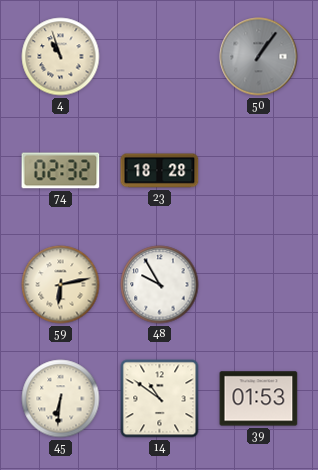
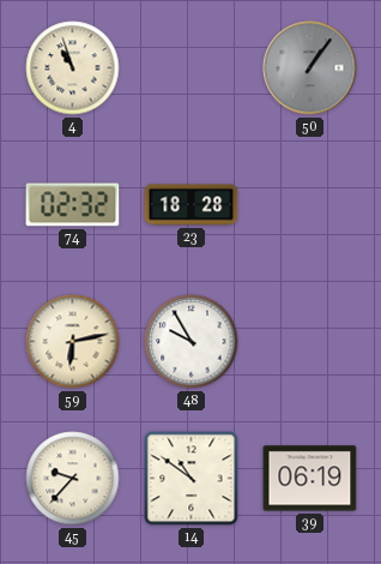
45: 6:31 -> 9:37 (73, 479)
39: 01:53 -> 06:19 (310, 479)
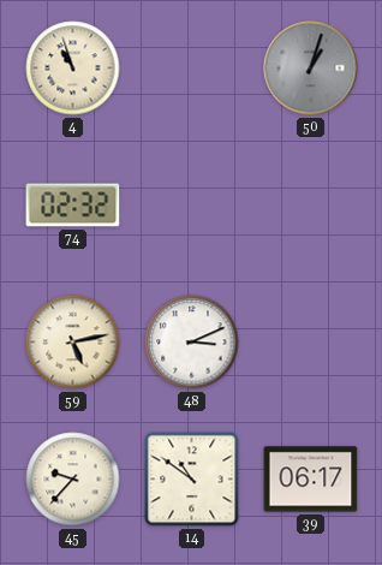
50: 1:06 -> 1:03 (311, 69)
23: 18:28 -> none (192, 205)
59: 6:13 -> 5:13 (73, 343)
48: 9:55 -> 3:11 (192, 343)
39: 06:19 -> 06:17 (311, 480)
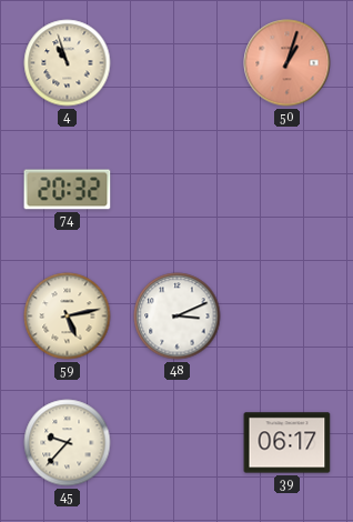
50 dial: grey -> salmon (288, 63)
74: 02:32 -> 20:32 (68, 190)
14: 10:51 -> none (192, 480)
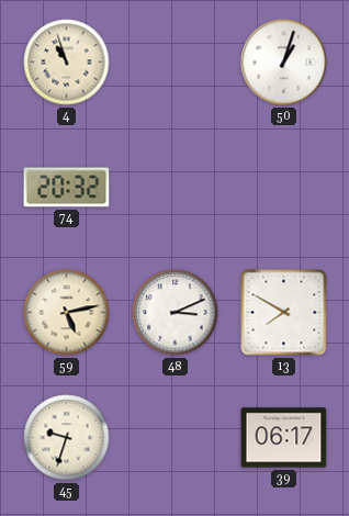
50 dial: salmon -> white (284, 63)
13: none -> 7:50 (284, 313)
45: 9:37 -> 9:33 (67, 438)
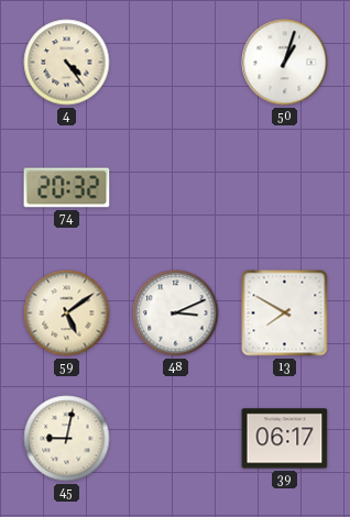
4: 10:57 -> 4:24 (67, 63)
59: 5:13 -> 5:09 (67, 313)
45: 9:33 -> 9:02 (67, 439)
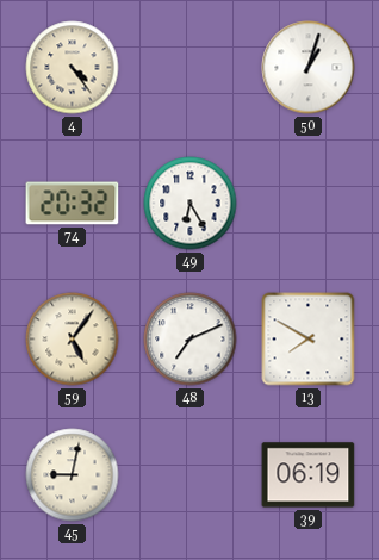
49: none -> 6:25 (191, 204)
59: 5:09 -> 5:06 (73, 340)
48: 3:11 -> 7:11 (191, 340)
39: 06:17 -> 06:19 (309, 475)
